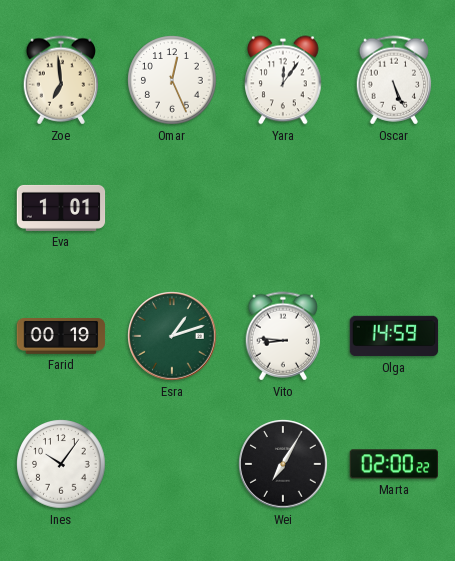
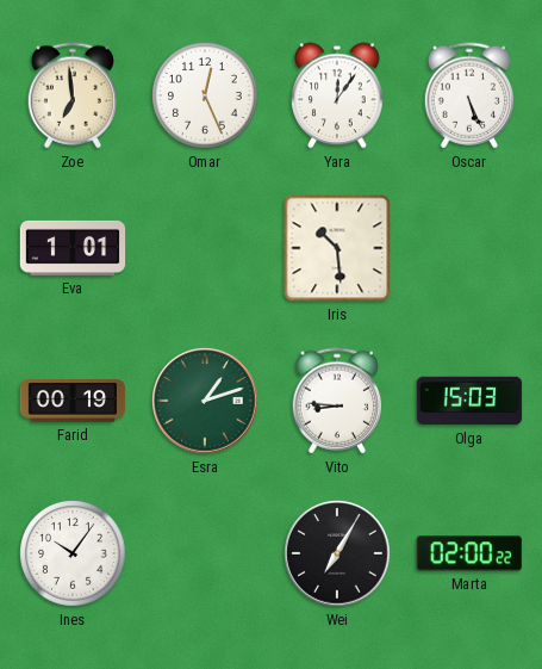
Iris: none -> 10:29 (337, 248)
Olga: 14:59 -> 15:03 (469, 401)
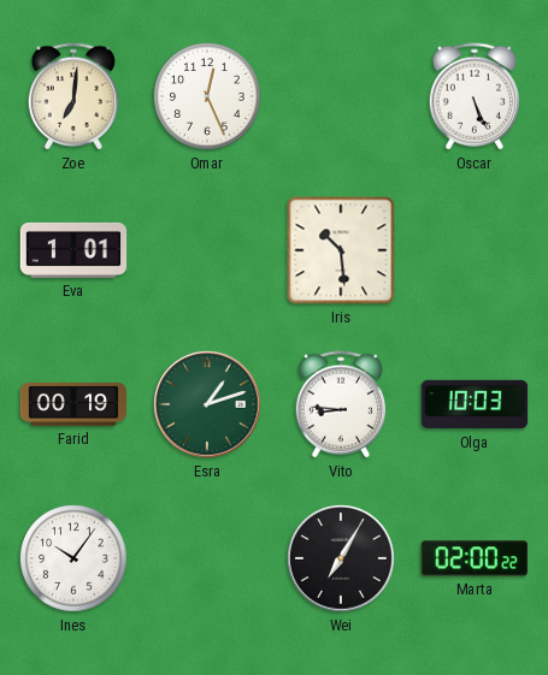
Zoe: 6:59 -> 7:01 (73, 96)
Yara: 12:06 -> none (337, 95)
Olga: 15:03 -> 10:03 (475, 404)
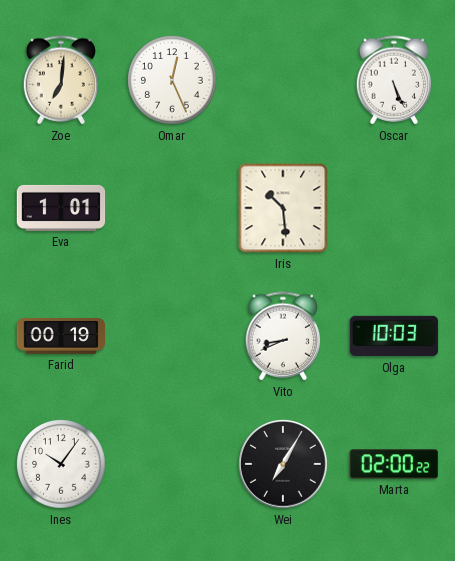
Esra: 1:12 -> none (207, 404)
Vito: 8:46 -> 8:41 (283, 336)
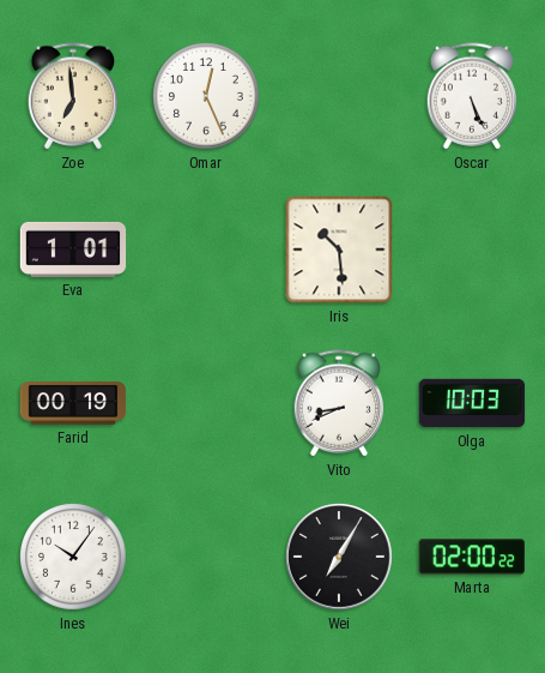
Zoe: 7:01 -> 6:59 (73, 96)
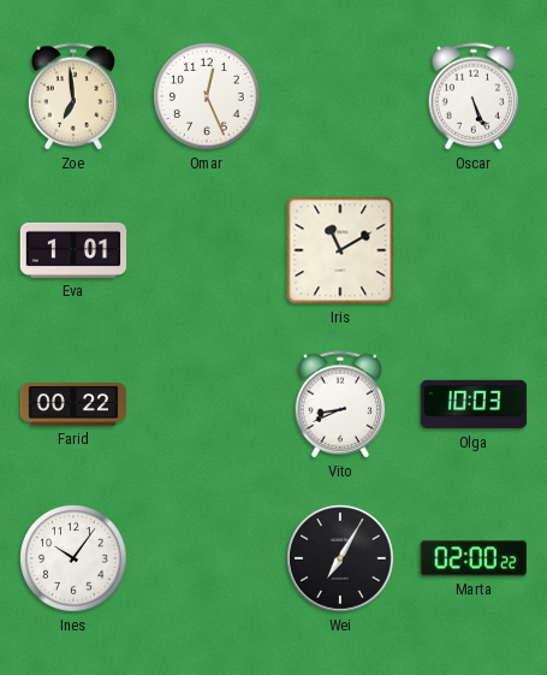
Iris: 10:29 -> 11:10 (340, 250)
Farid: 00:19 -> 00:22 (73, 405)
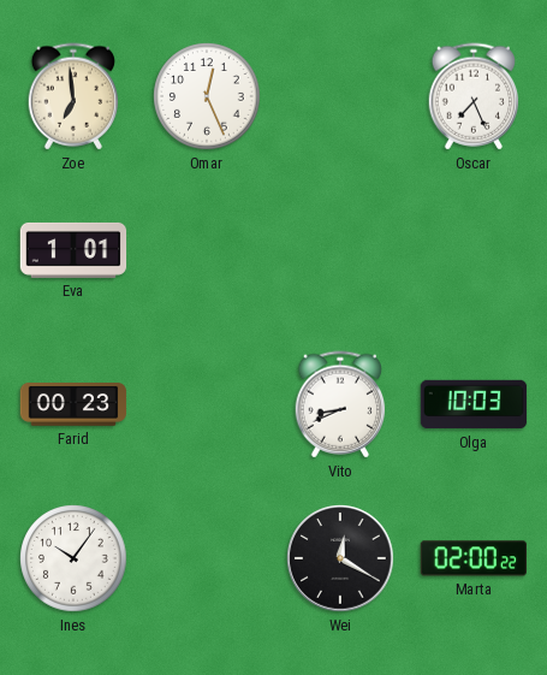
Oscar: 5:26 -> 7:26 (474, 96)
Iris: 11:10 -> none (340, 250)
Farid: 00:22 -> 00:23 (73, 405)
Wei: 7:05 -> 12:20 (340, 558)
